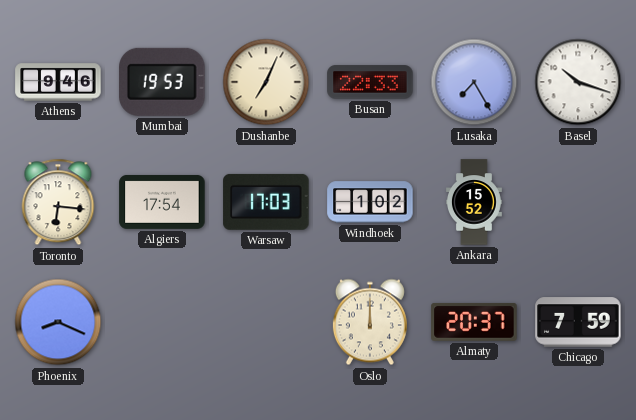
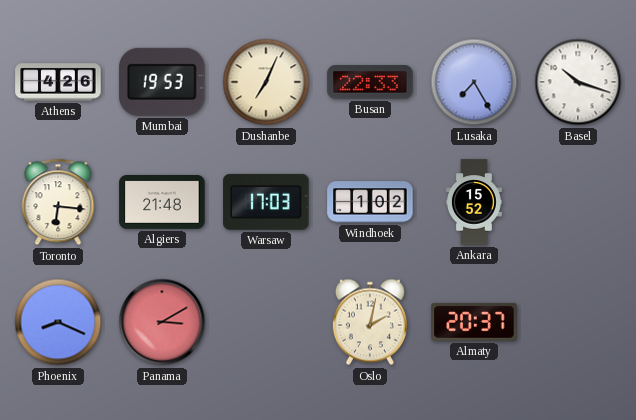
Athens: 9:46 -> 4:26 (58, 82)
Algiers: 17:54 -> 21:48 (162, 202)
Panama: none -> 3:10 (162, 322)
Oslo: 12:00 -> 2:02 (370, 322)
Chicago: 7:59 -> none (578, 322)
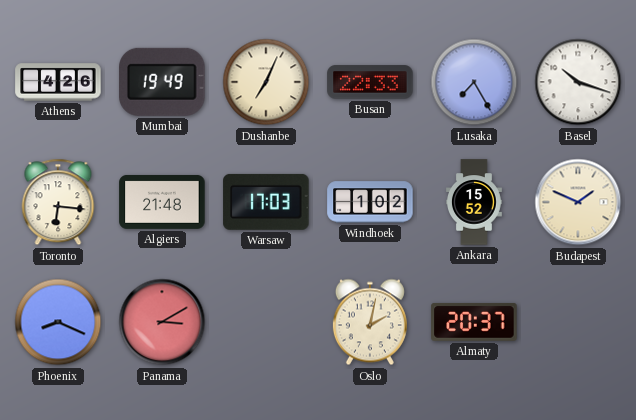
Mumbai: 19:53 -> 19:49 (162, 82)
Budapest: none -> 1:49 (578, 202)
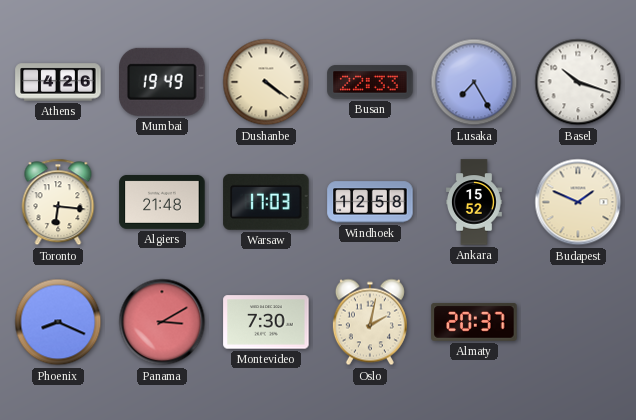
Dushanbe: 7:04 -> 4:21 (266, 82)
Windhoek: 1:02 -> 12:58 (370, 202)
Montevideo: none -> 7:30 (266, 322)
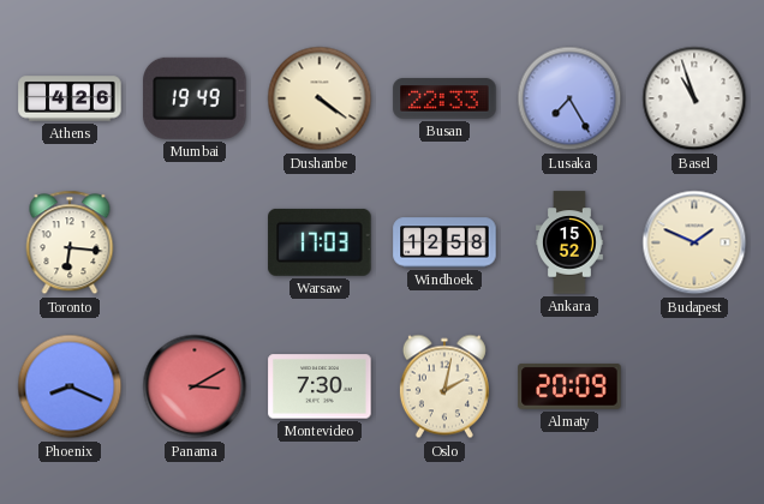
Basel: 10:18 -> 10:57 (694, 98)
Algiers: 21:48 -> none (162, 202)
Almaty: 20:37 -> 20:09 (569, 386)
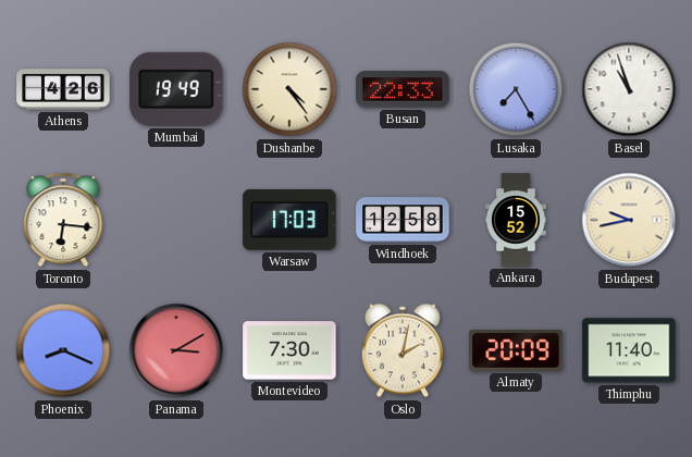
Dushanbe: 4:21 -> 4:24 (289, 89)
Budapest: 1:49 -> 9:43 (629, 220)
Thimphu: none -> 11:40 (629, 350)
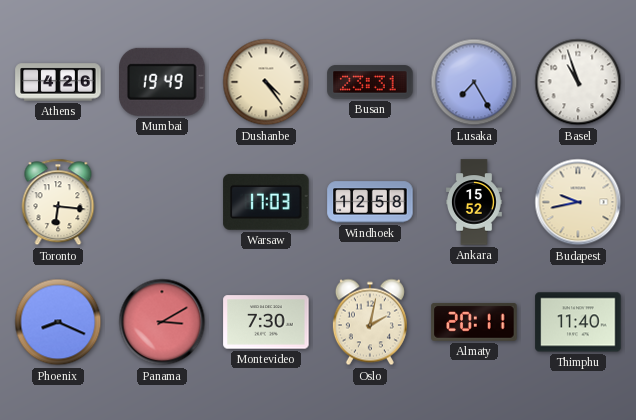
Busan: 22:33 -> 23:31 (370, 82)
Almaty: 20:09 -> 20:11 (474, 322)
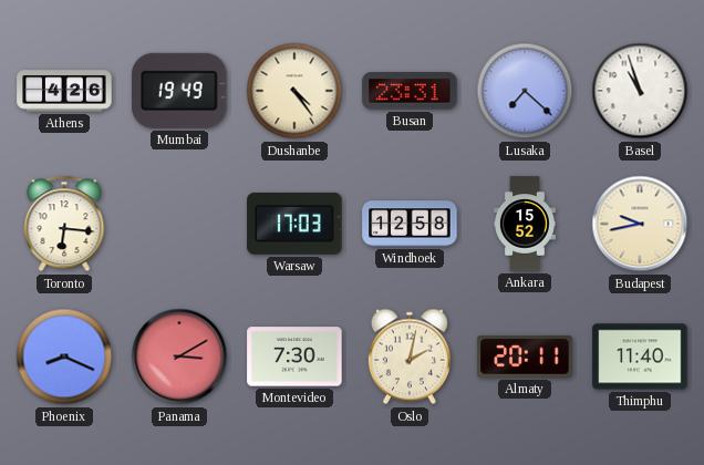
Lusaka: 7:25 -> 7:22 (525, 91)
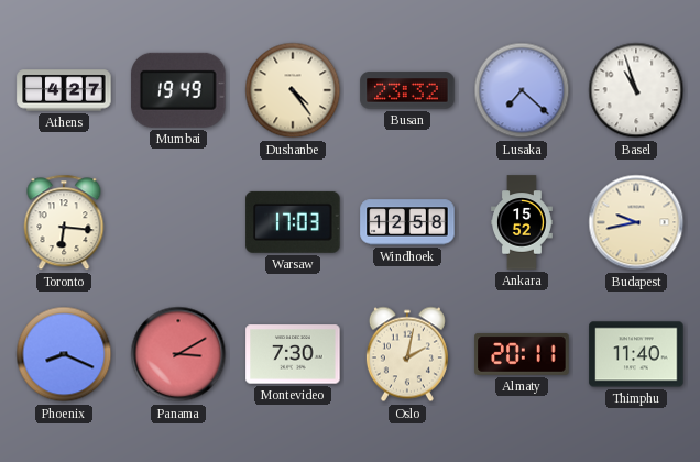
Athens: 4:26 -> 4:27 (64, 90)
Busan: 23:31 -> 23:32 (407, 90)
